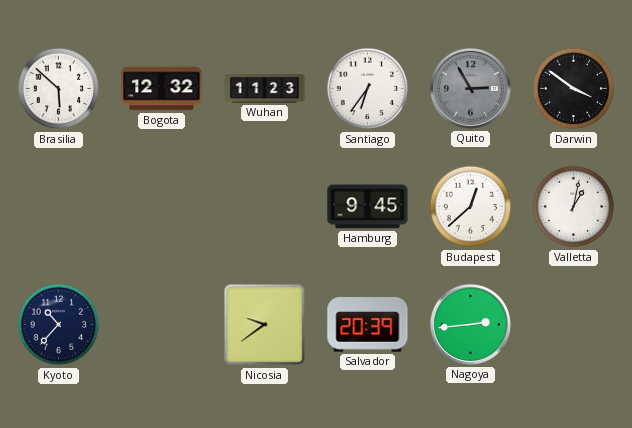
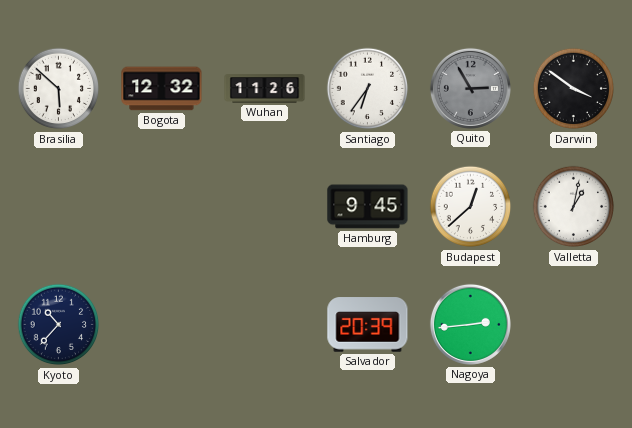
Wuhan: 11:23 -> 11:26 (265, 89)
Nicosia: 9:39 -> none (265, 325)
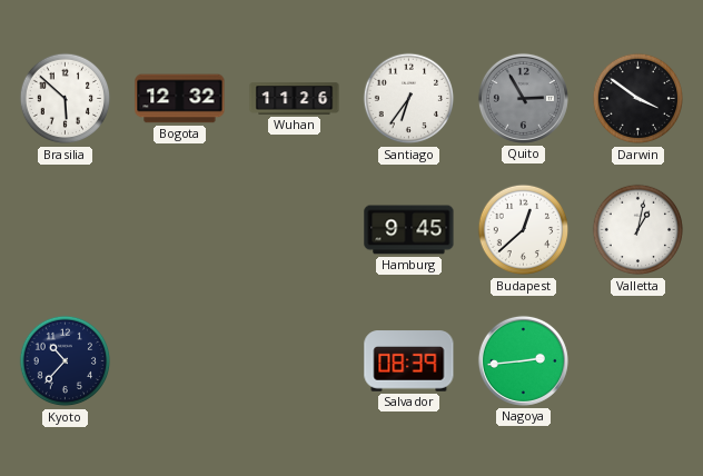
Salvador: 20:39 -> 08:39 (409, 361)
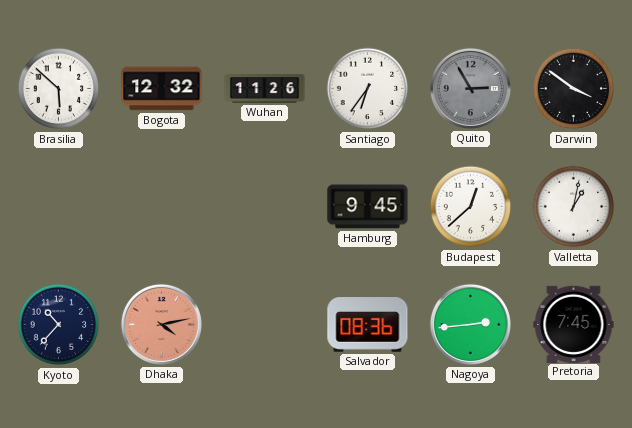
Dhaka: none -> 4:13 (161, 324)
Salvador: 08:39 -> 08:36 (368, 325)
Pretoria: none -> 7:45 (574, 324)
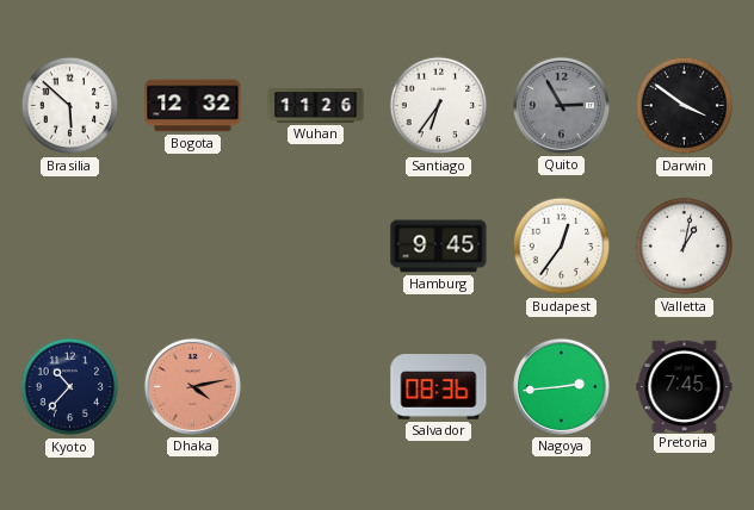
Budapest: 12:38 -> 12:36 (562, 247)
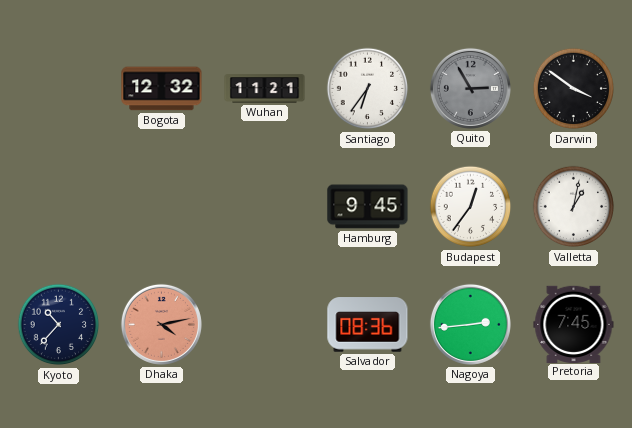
Brasilia: 5:52 -> none (70, 106)
Wuhan: 11:26 -> 11:21 (265, 89)
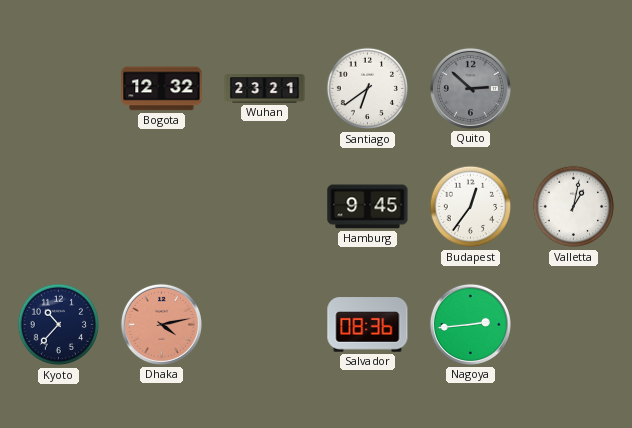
Wuhan: 11:21 -> 23:21 (265, 89)
Santiago: 6:36 -> 6:39 (368, 89)
Quito: 2:55 -> 2:52 (470, 88)
Darwin: 3:51 -> none (574, 89)
Pretoria: 7:45 -> none (574, 324)
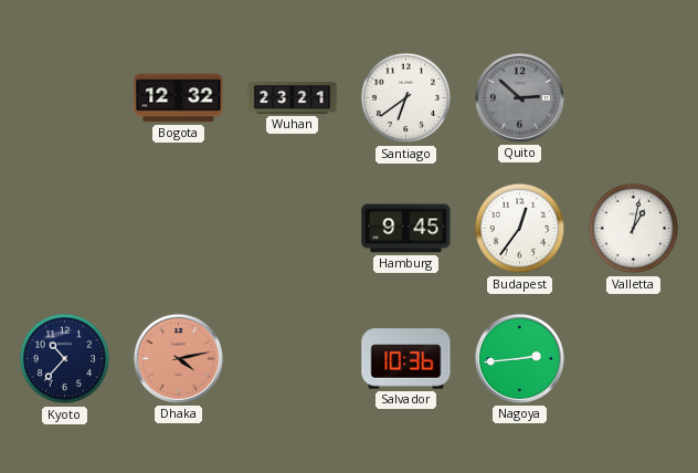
Salvador: 08:36 -> 10:36 (406, 359)
